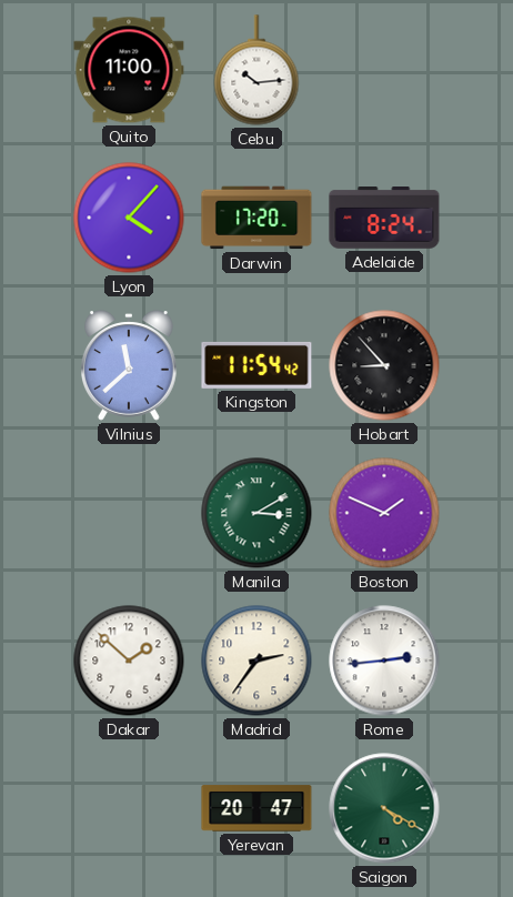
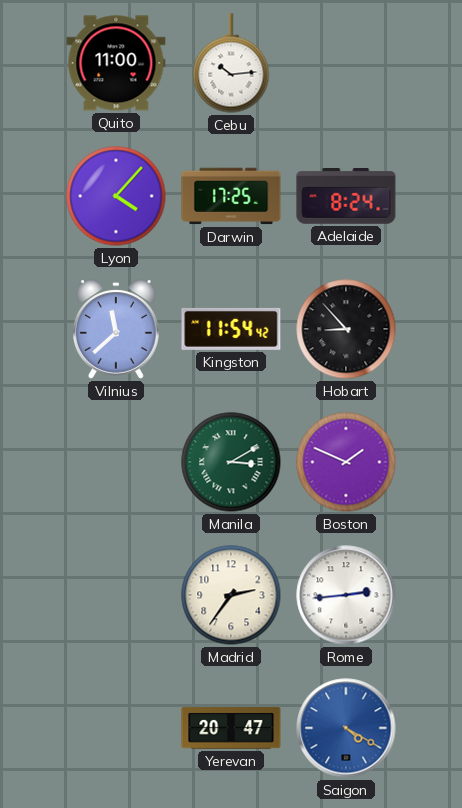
Darwin: 17:20 -> 17:25 (231, 196)
Dakar: 1:52 -> none (129, 661)
Saigon dial: green -> blue (346, 728)
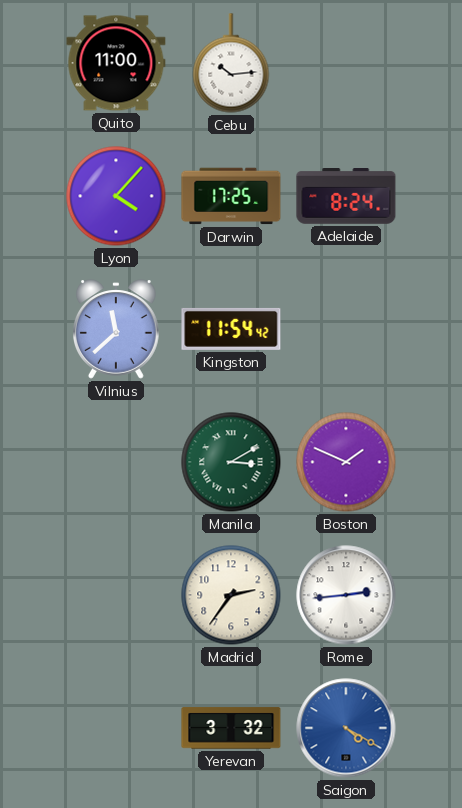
Hobart: 8:53 -> none (346, 329)
Yerevan: 20:47 -> 3:32 (231, 728)
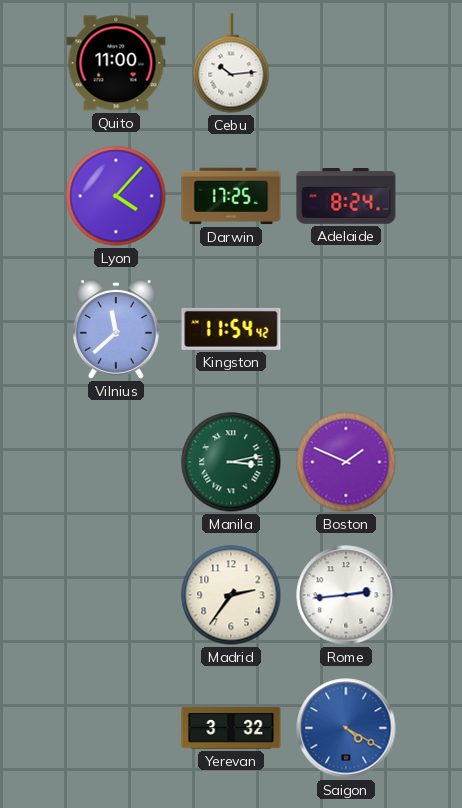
Manila: 3:10 -> 3:13 (231, 462)
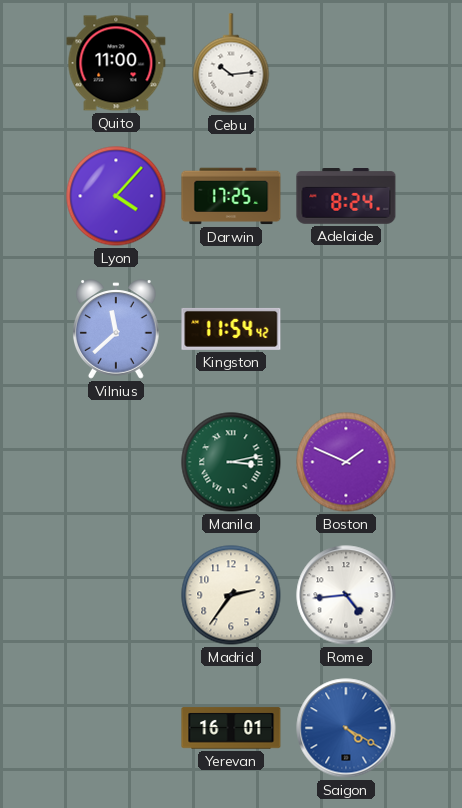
Rome: 2:44 -> 4:44 (346, 595)
Yerevan: 3:32 -> 16:01 (231, 728)
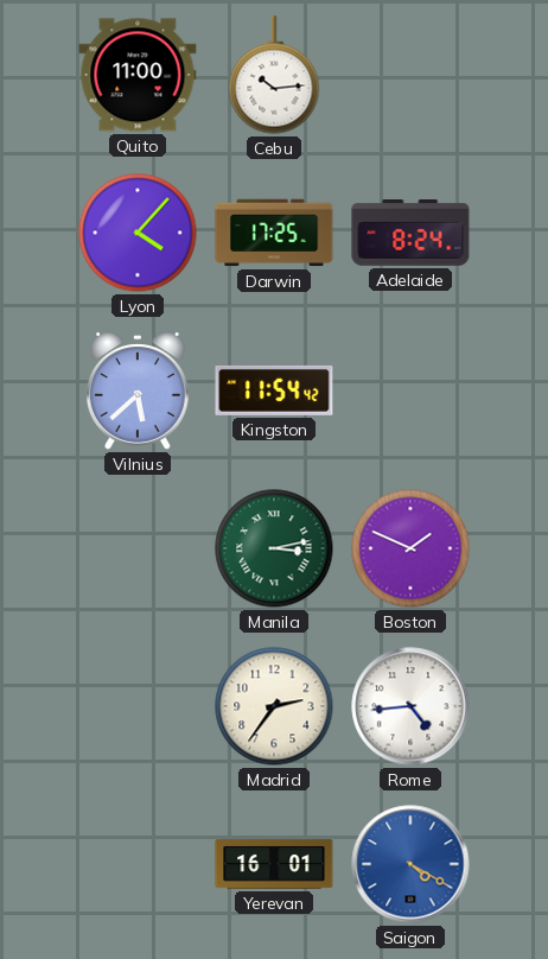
Vilnius: 11:38 -> 5:38 (139, 390)
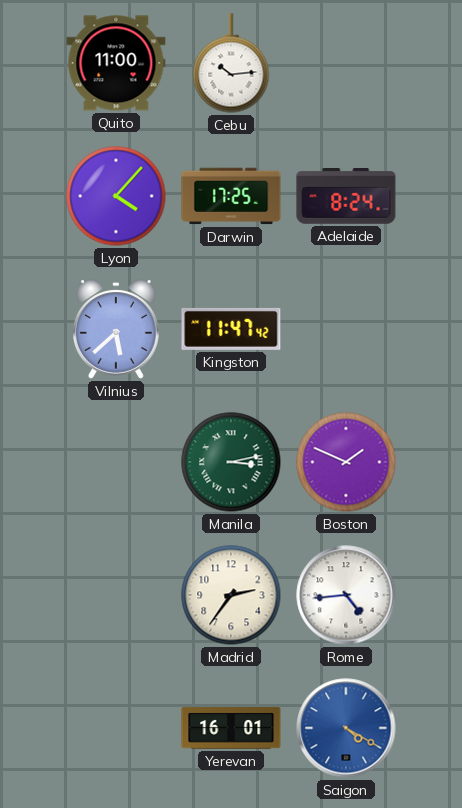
Kingston: 11:54 -> 11:47 (231, 329)
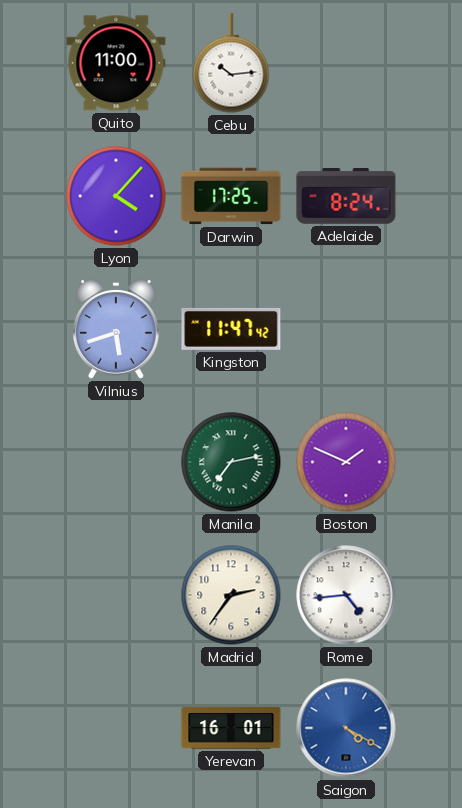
Vilnius: 5:38 -> 5:42 (117, 329)
Manila: 3:13 -> 7:13 (231, 462)
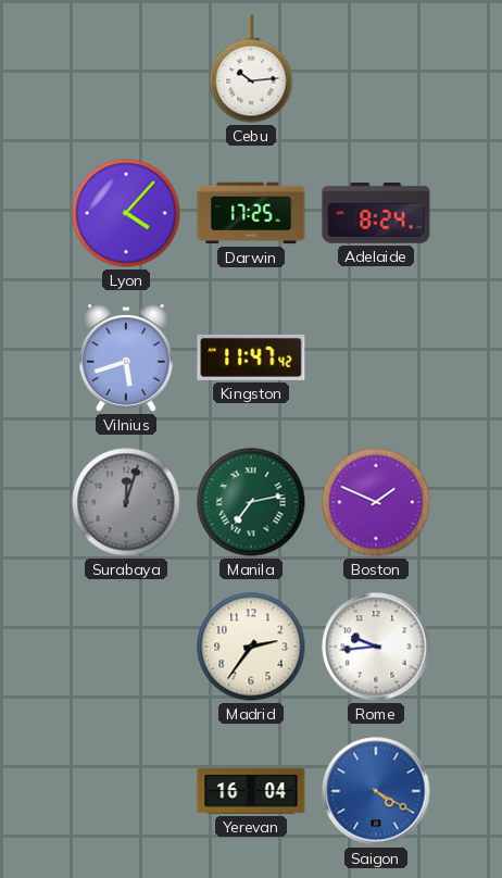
Quito: 11:00 -> none (116, 63)
Surabaya: none -> 12:03 (126, 502)
Rome: 4:44 -> 9:44 (376, 647)
Yerevan: 16:01 -> 16:04 (251, 791)
